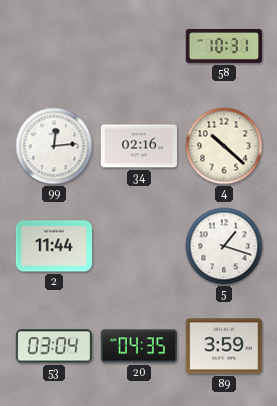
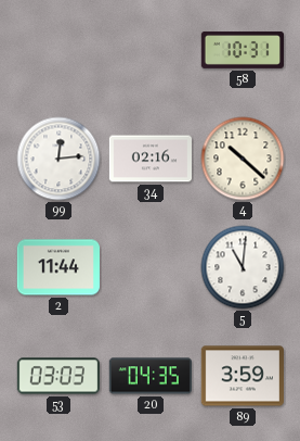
5: 1:18 -> 11:01 (243, 267)
53: 03:04 -> 03:03 (57, 376)
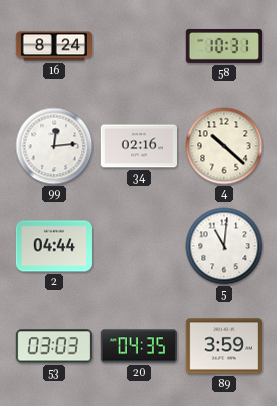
16: none -> 8:24 (53, 46)
2: 11:44 -> 04:44 (53, 246)
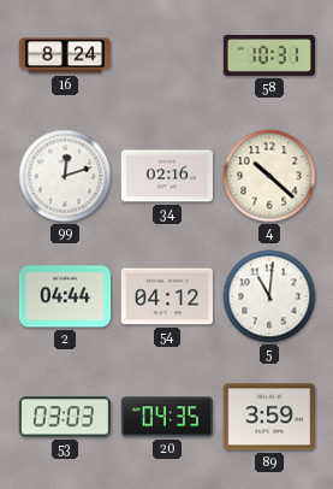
99: 12:14 -> 12:12 (65, 176)
54: none -> 04:12 (166, 296)
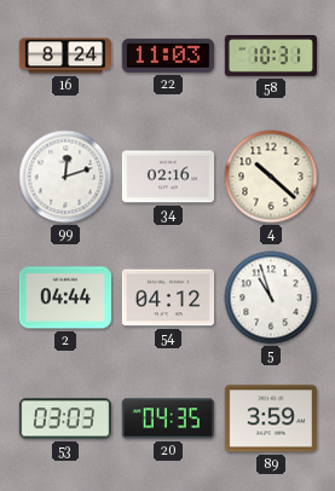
22: none -> 11:03 (167, 56)
5: 11:01 -> 10:57 (271, 298)
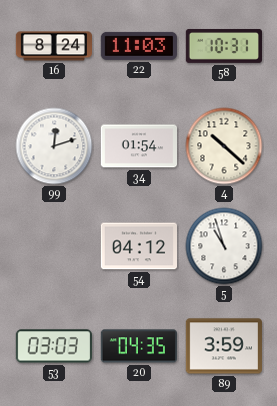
34: 02:16 -> 01:54 (138, 146)
2: 04:44 -> none (64, 298)
